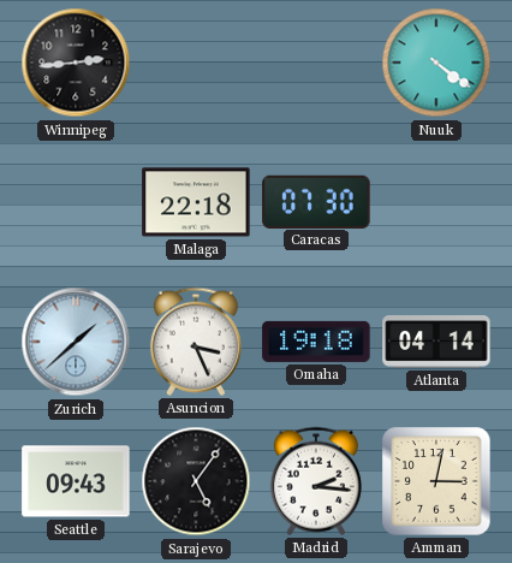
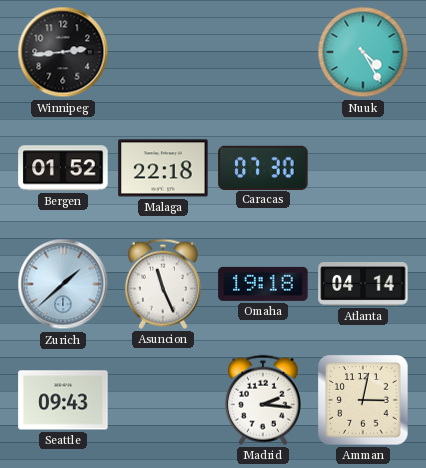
Nuuk: 4:21 -> 4:25 (363, 52)
Bergen: none -> 01:52 (63, 168)
Asuncion: 3:26 -> 11:26 (163, 284)
Sarajevo: 5:06 -> none (196, 481)
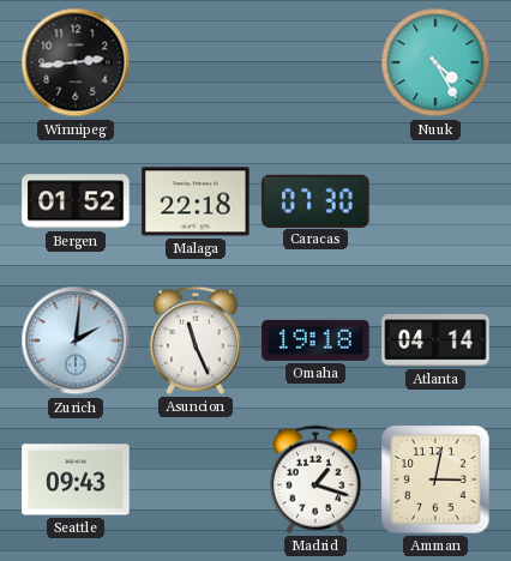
Zurich: 1:38 -> 2:01 (76, 340)
Madrid: 2:16 -> 1:18 (315, 479)
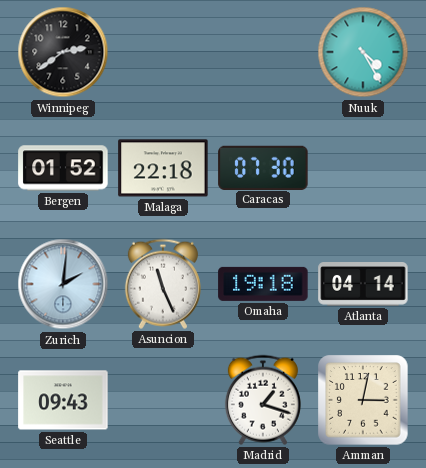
Winnipeg: 2:44 -> 2:39 (63, 52)
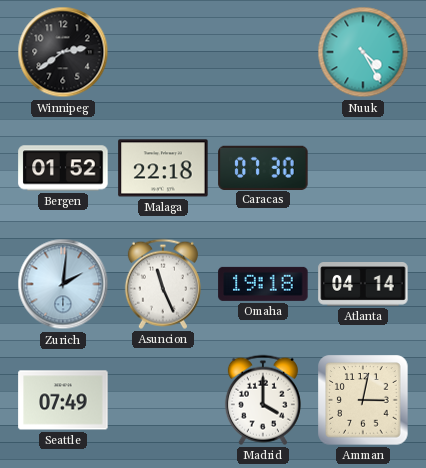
Seattle: 09:43 -> 07:49 (63, 400)
Madrid: 1:18 -> 4:00 (263, 400)
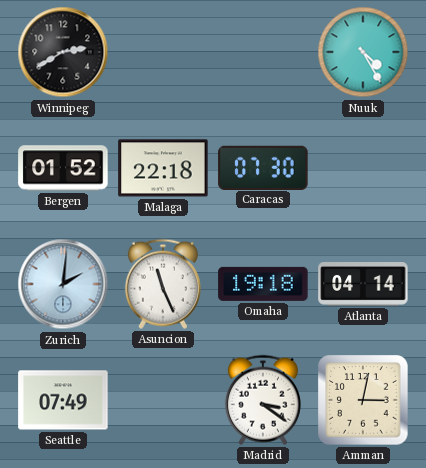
Winnipeg: 2:39 -> 2:40 (63, 52)
Madrid: 4:00 -> 3:21 (263, 400)
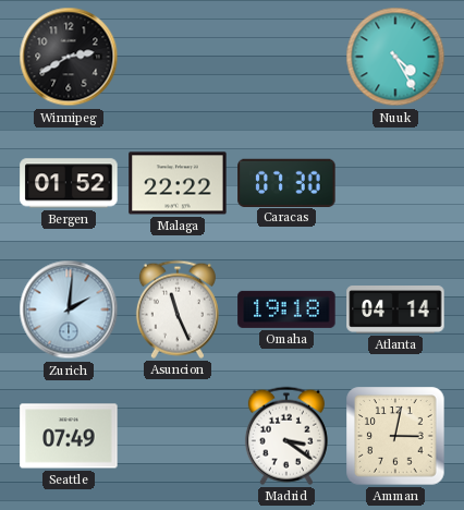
Malaga: 22:18 -> 22:22 (178, 183)
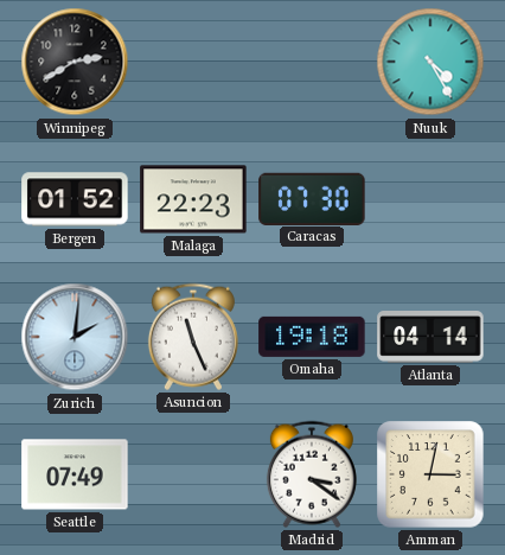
Malaga: 22:22 -> 22:23 (193, 199)
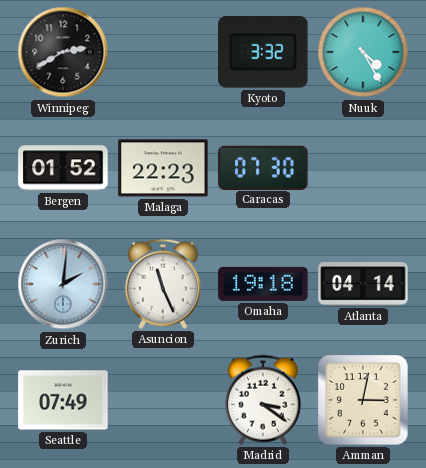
Kyoto: none -> 3:32 (263, 53)
